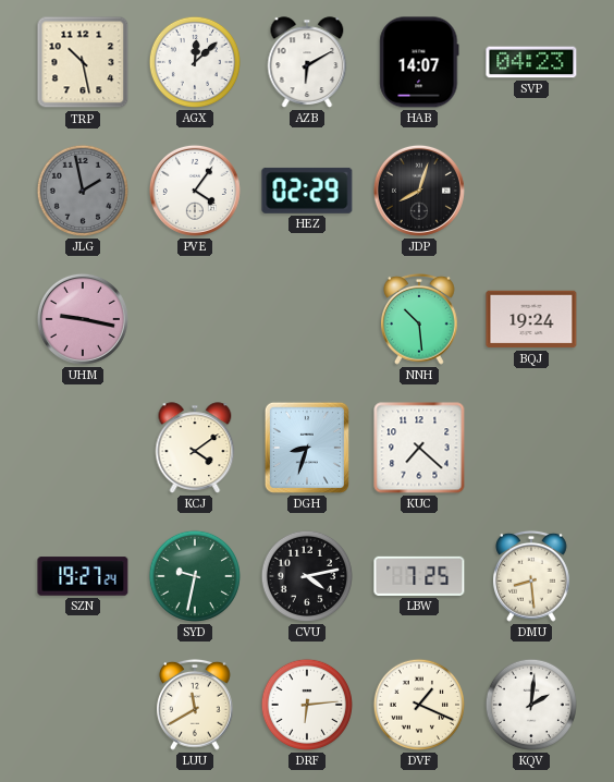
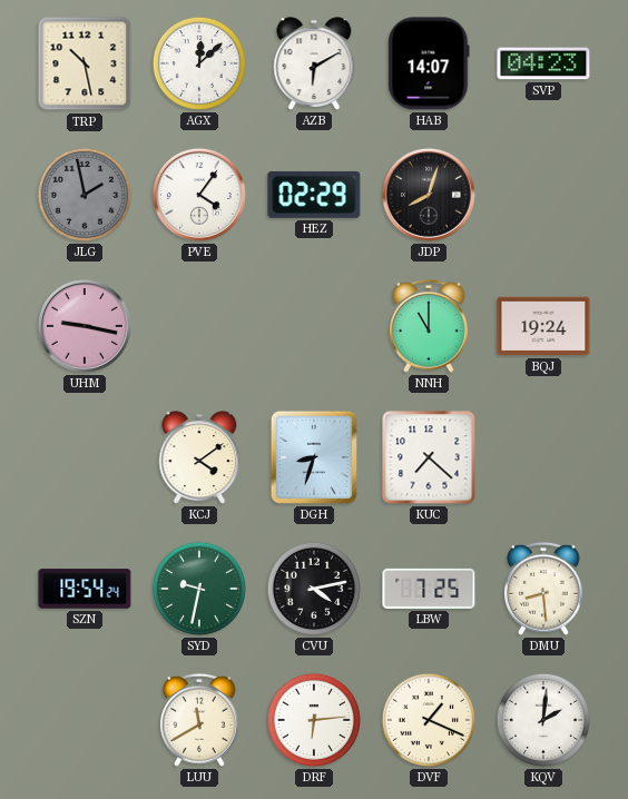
NNH: 10:29 -> 11:00 (430, 326)
SZN: 19:27 -> 19:54 (85, 589)
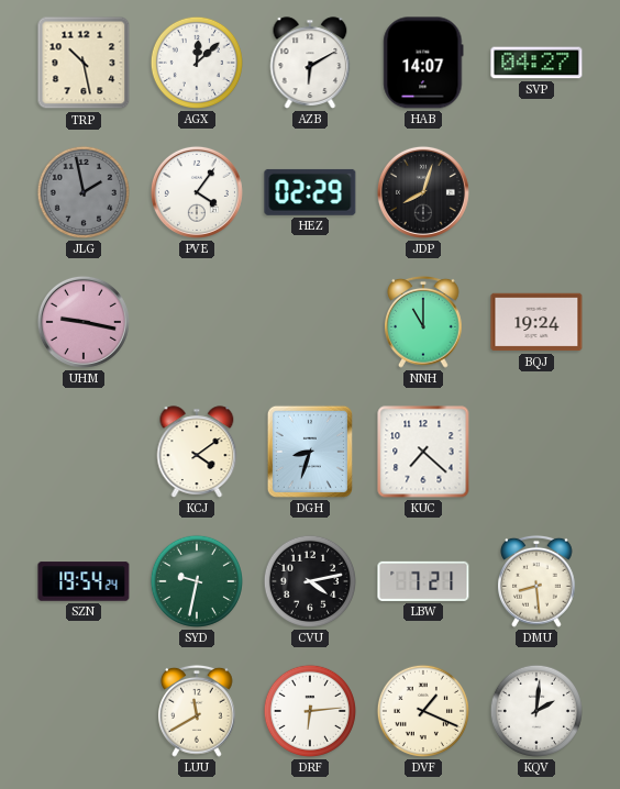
SVP: 04:23 -> 04:27 (536, 63)
LBW: 7:25 -> 7:21 (423, 581)
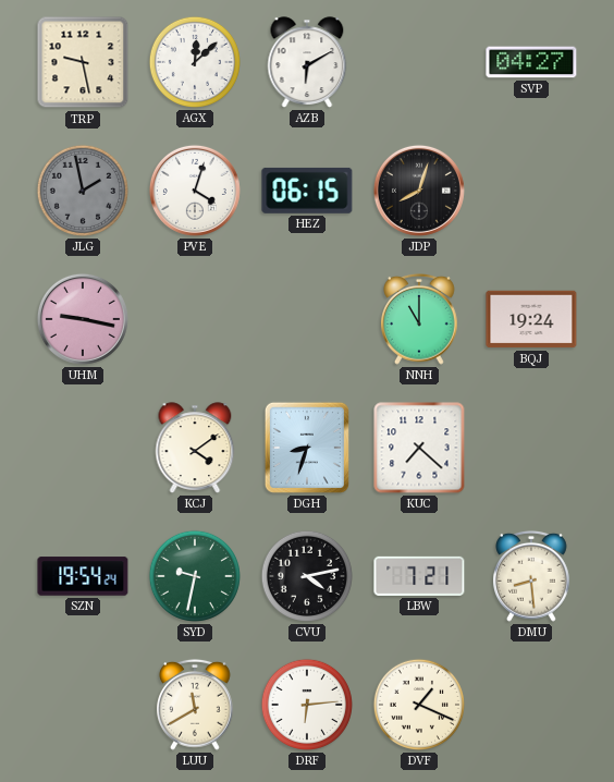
TRP: 10:28 -> 9:28 (83, 62)
HAB: 14:07 -> none (423, 63)
PVE: 4:06 -> 4:03 (195, 191)
HEZ: 02:29 -> 06:15 (307, 191)
KQV: 2:01 -> none (536, 711)
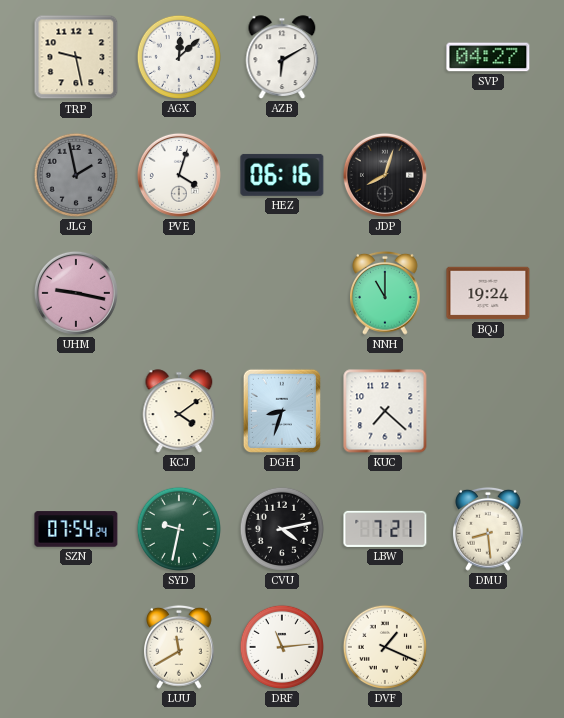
HEZ: 06:15 -> 06:16 (282, 175)
SZN: 19:54 -> 07:54 (76, 529)
DRF: 6:14 -> 11:14 (282, 647)
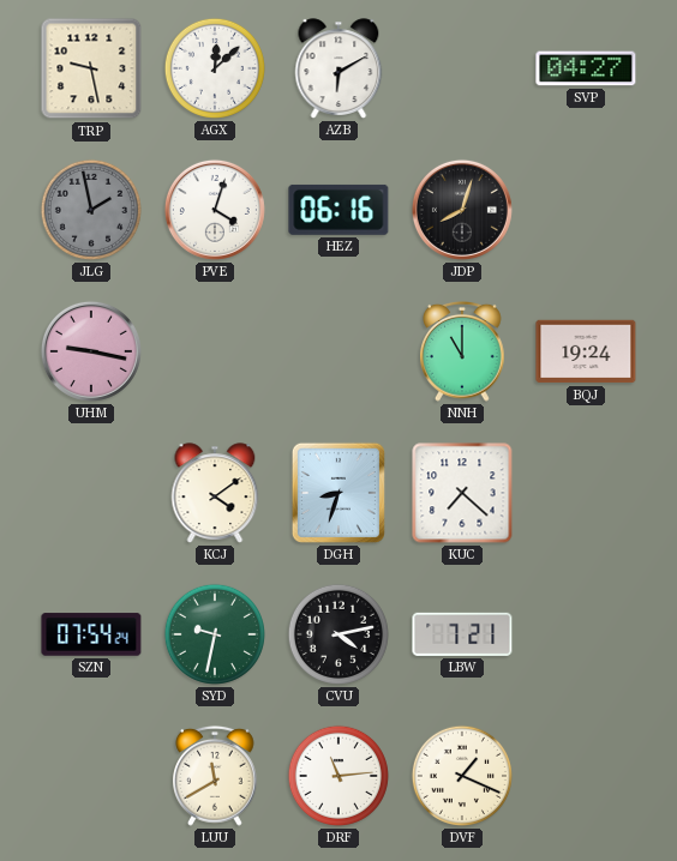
DMU: 8:29 -> none (489, 529)
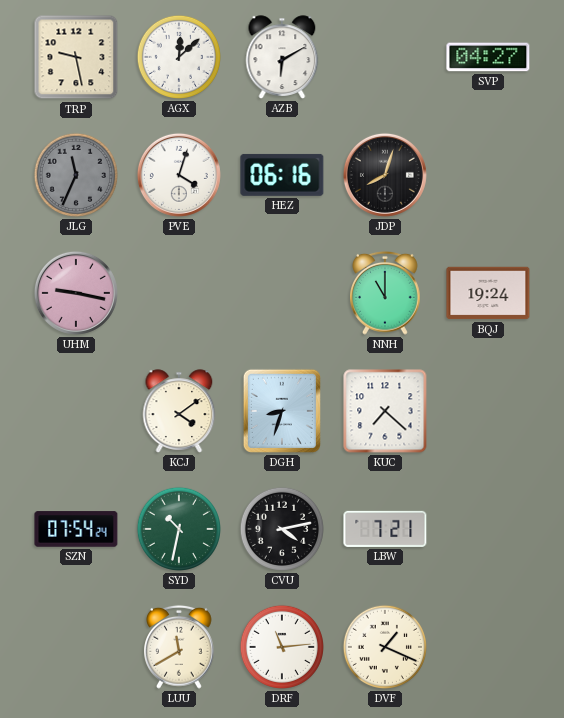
JLG: 1:58 -> 11:34 (76, 175)
SYD: 9:32 -> 10:32 (179, 529)
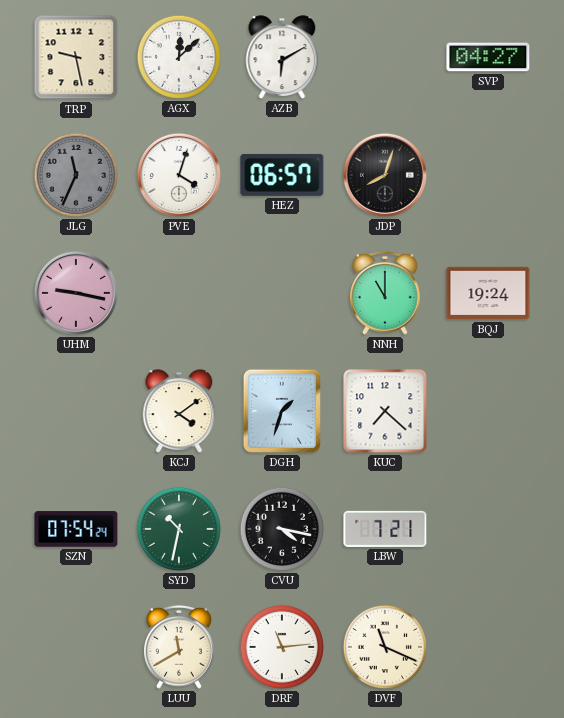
HEZ: 06:16 -> 06:57 (282, 175)
DGH: 8:33 -> 1:33 (282, 411)
CVU: 4:13 -> 4:17 (282, 529)
DVF: 1:19 -> 11:19 (385, 647)
